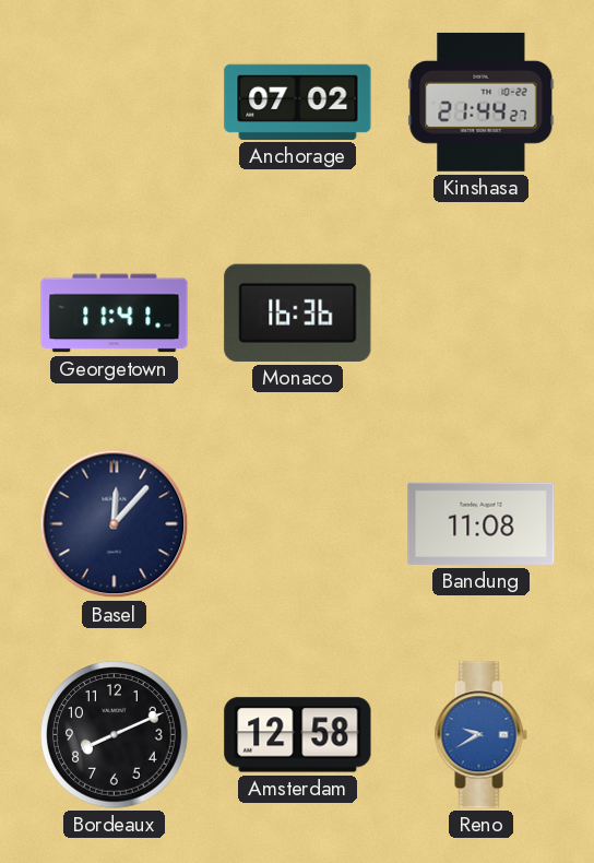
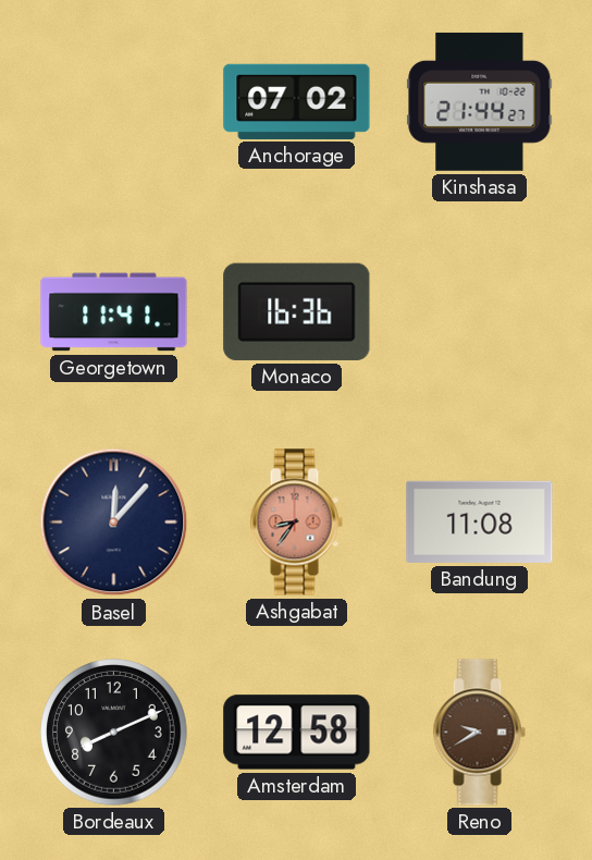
Ashgabat: none -> 8:36 (296, 523)
Reno dial: blue -> brown (479, 733)
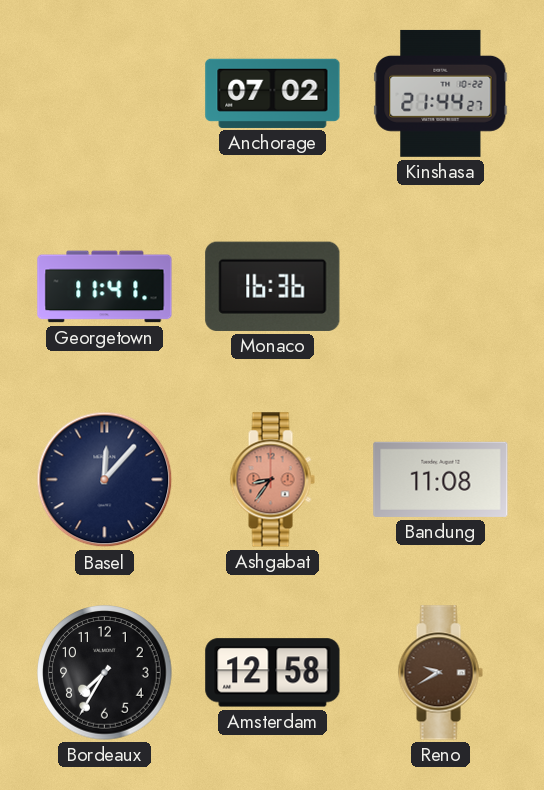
Bordeaux: 8:11 -> 7:35 (105, 673)
